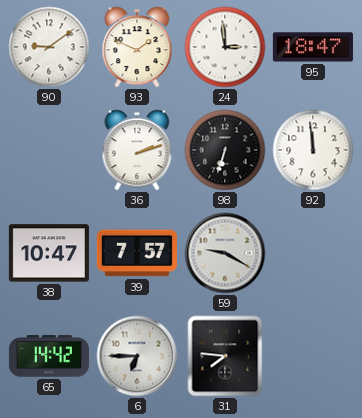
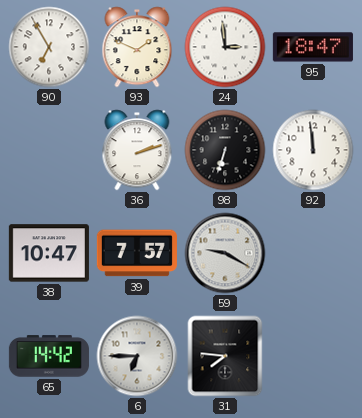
90: 9:09 -> 6:55 (49, 47)
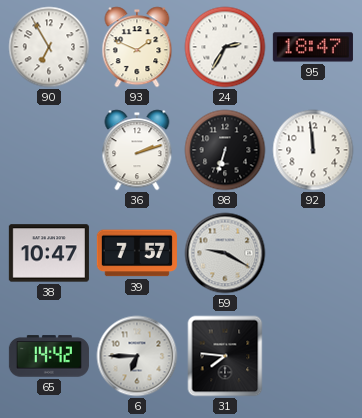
24: 2:59 -> 2:35 (225, 47)
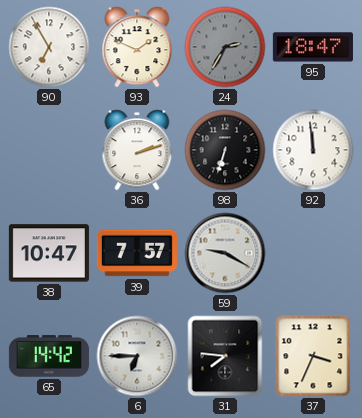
24 dial: white -> grey (225, 47)
37: none -> 3:34 (313, 356)
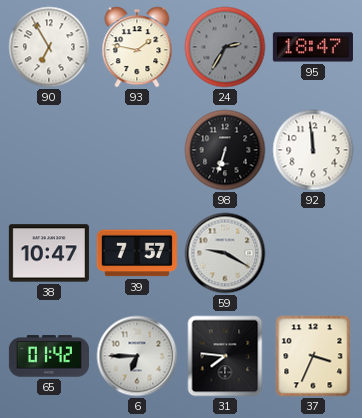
93: 1:49 -> 1:47 (137, 47)
36: 2:12 -> none (137, 150)
65: 14:42 -> 01:42 (49, 356)
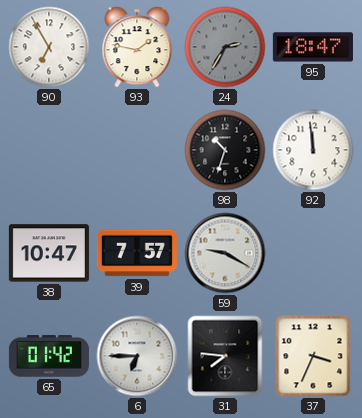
98: 6:33 -> 10:33 (225, 150)
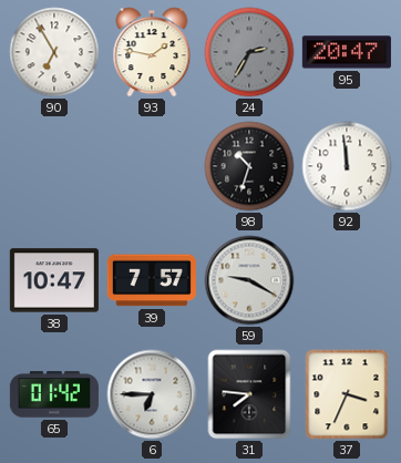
95: 18:47 -> 20:47 (347, 52)
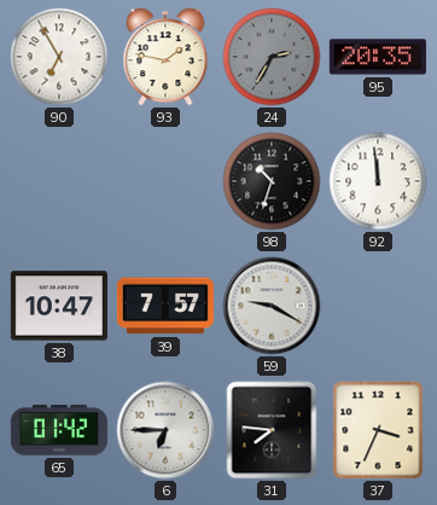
95: 20:47 -> 20:35 (378, 57)
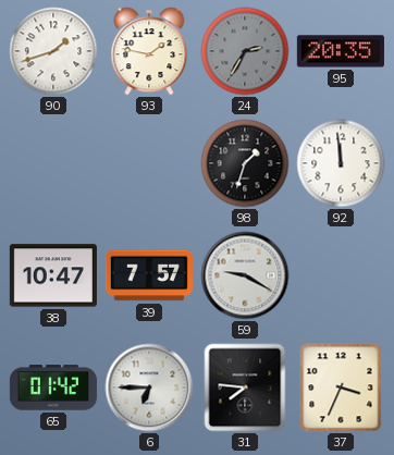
90: 6:55 -> 1:42 (53, 51)
98: 10:33 -> 1:33 (245, 163)
